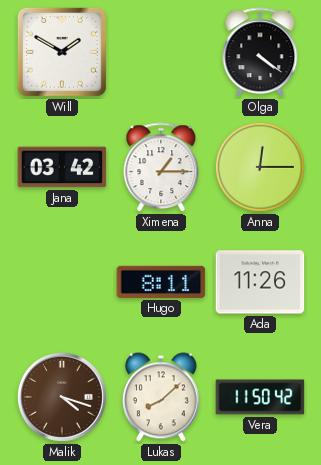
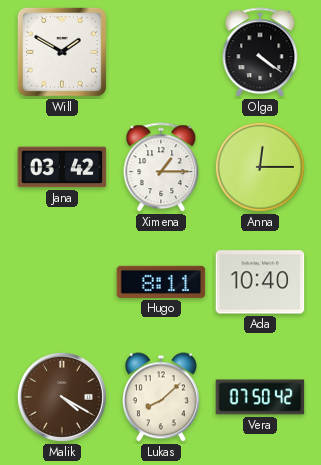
Ada: 11:26 -> 10:40 (260, 282)
Malik: 4:18 -> 4:20 (62, 397)
Vera: 11:50 -> 07:50 (260, 397)
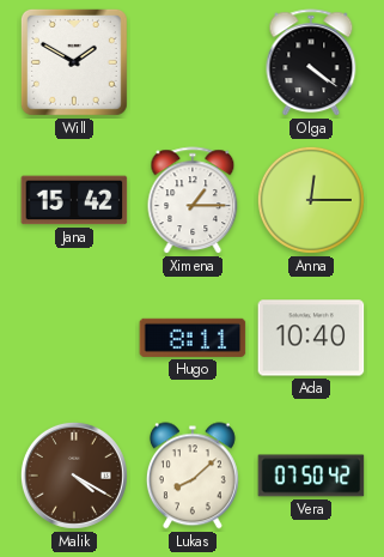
Jana: 03:42 -> 15:42 (74, 200)
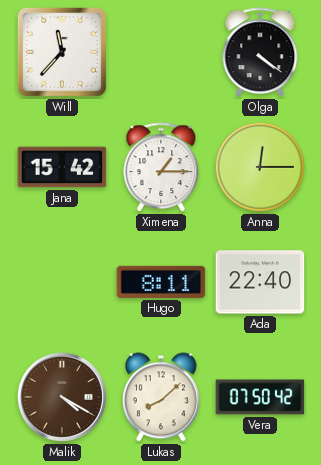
Will: 1:50 -> 11:37 (62, 52)
Ada: 10:40 -> 22:40 (260, 282)
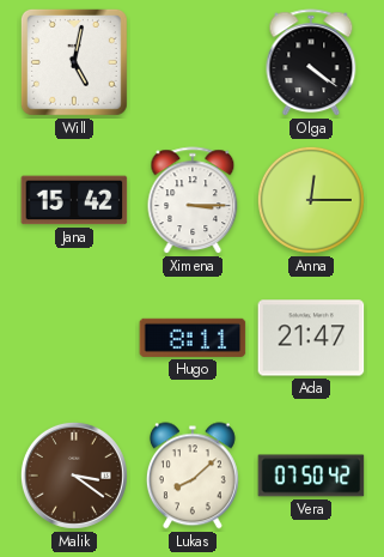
Will: 11:37 -> 5:02 (74, 62)
Ximena: 1:15 -> 3:15 (193, 201)
Ada: 22:40 -> 21:47 (311, 338)
Malik: 4:20 -> 3:21 (74, 476)
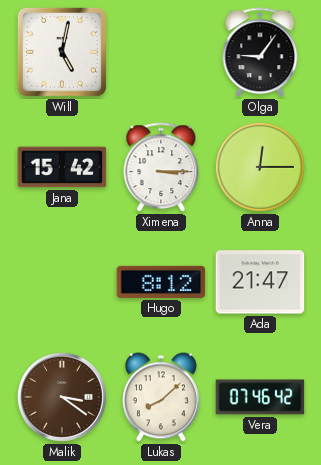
Olga: 4:21 -> 9:06 (260, 53)
Hugo: 8:11 -> 8:12 (161, 282)
Vera: 07:50 -> 07:46 (260, 397)
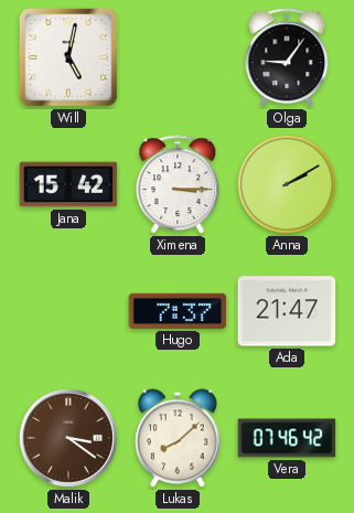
Anna: 12:15 -> 2:10 (287, 184)
Hugo: 8:12 -> 7:37 (178, 311)
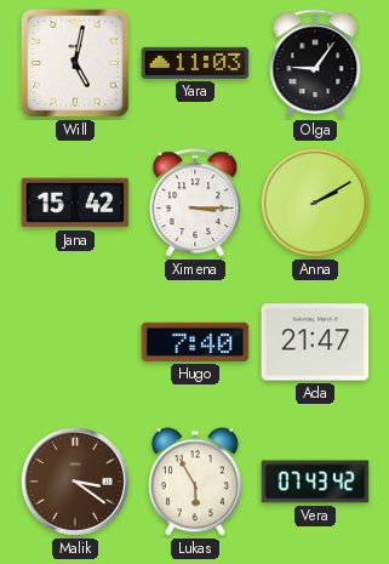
Yara: none -> 11:03 (195, 63)
Hugo: 7:37 -> 7:40 (195, 342)
Lukas: 8:08 -> 5:55 (195, 482)
Vera: 07:46 -> 07:43 (315, 482)
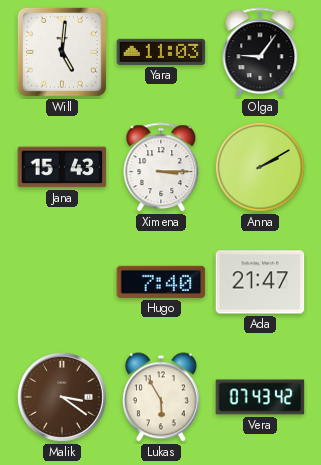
Will: 5:02 -> 5:01 (62, 52)
Jana: 15:42 -> 15:43 (62, 167)
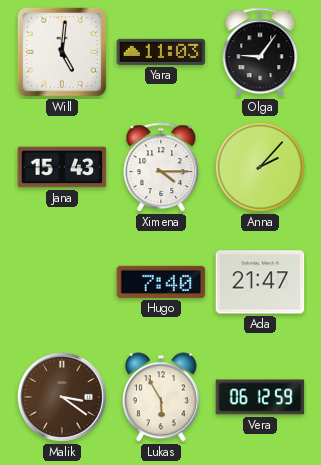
Ximena: 3:15 -> 4:15 (161, 168)
Anna: 2:10 -> 2:07 (260, 167)
Vera: 07:43 -> 06:12 (260, 397)
